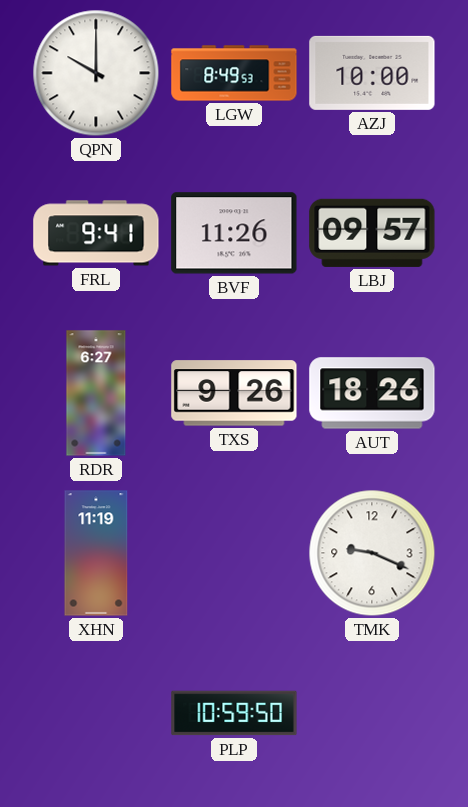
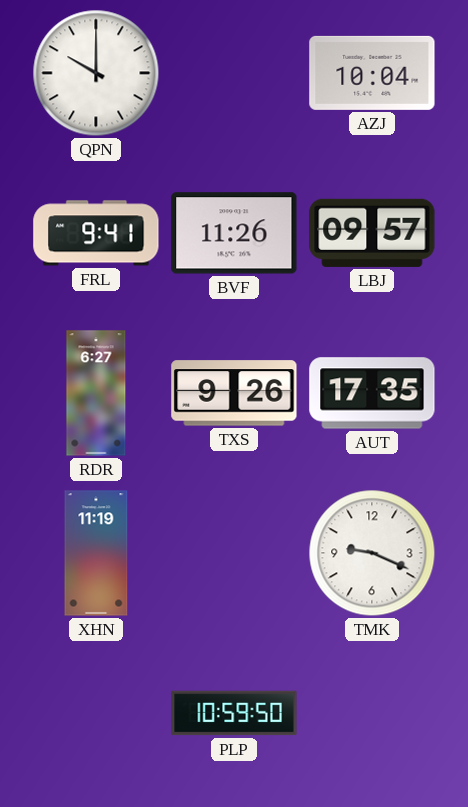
LGW: 8:49 -> none (234, 73)
AZJ: 10:00 -> 10:04 (372, 73)
AUT: 18:26 -> 17:35 (372, 393)
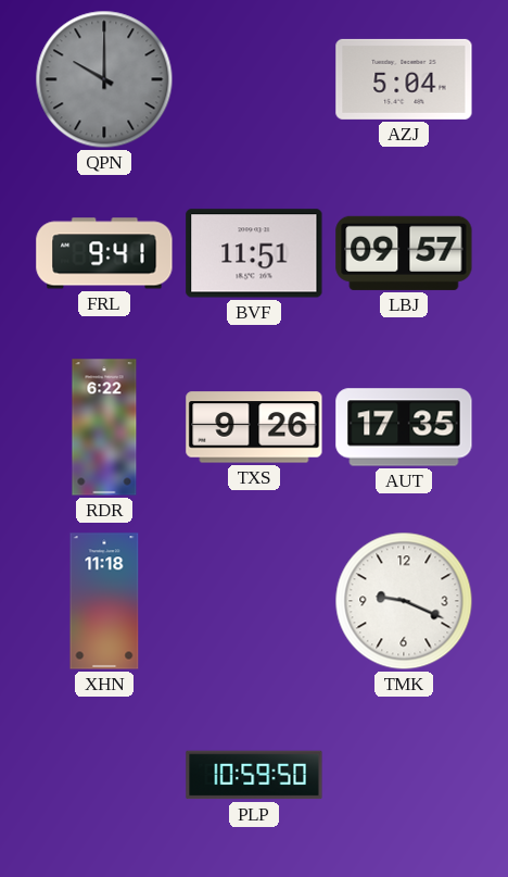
QPN dial: white -> grey (104, 79)
AZJ: 10:04 -> 5:04 (404, 79)
BVF: 11:26 -> 11:51 (254, 253)
RDR: 6:27 -> 6:22 (104, 427)
XHN: 11:19 -> 11:18 (104, 601)
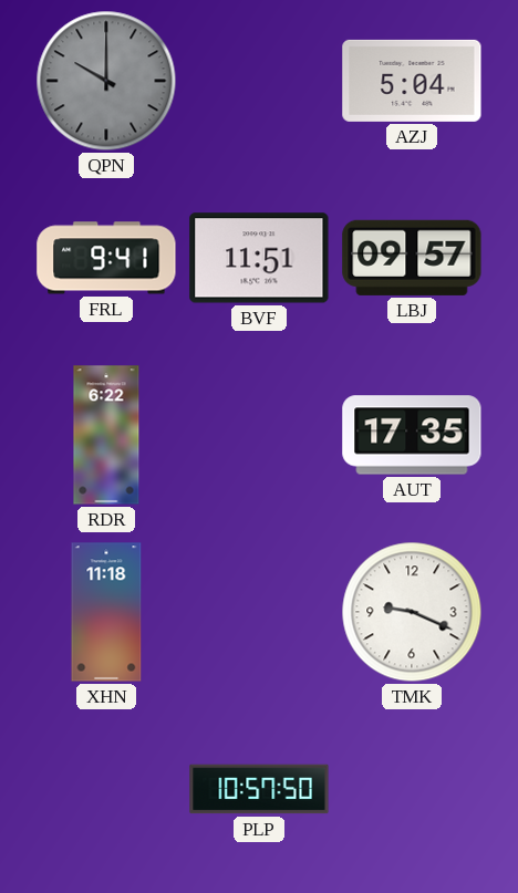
TXS: 9:26 -> none (254, 427)
PLP: 10:59 -> 10:57 (259, 789)
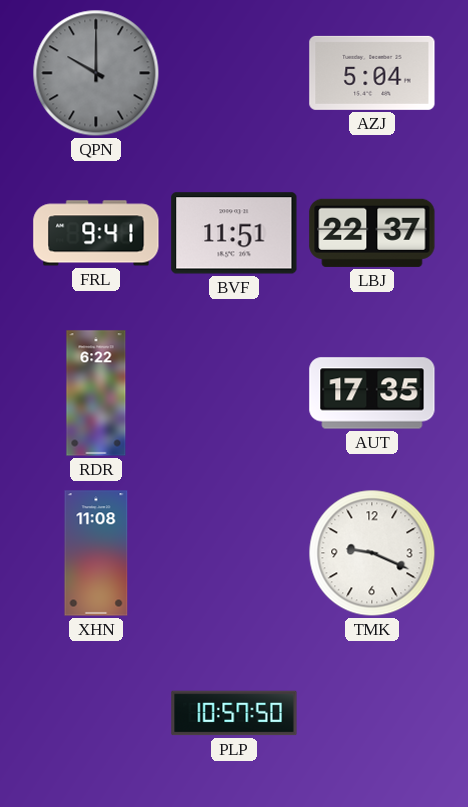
LBJ: 09:57 -> 22:37 (372, 233)
XHN: 11:18 -> 11:08 (96, 553)
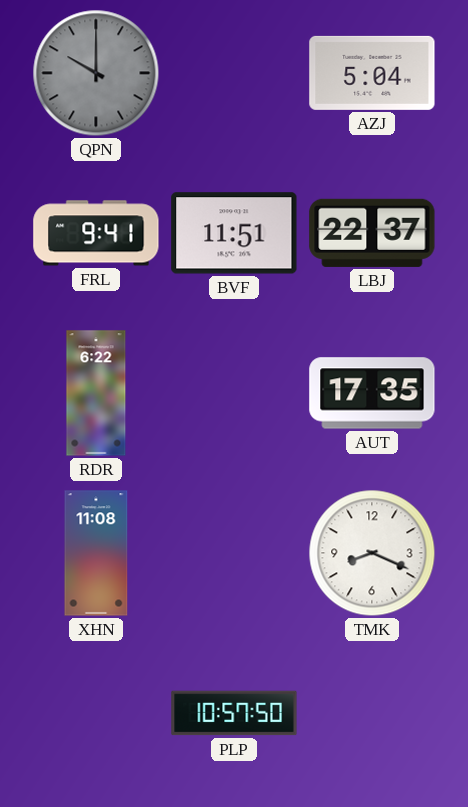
TMK: 9:19 -> 8:19 (372, 553)
